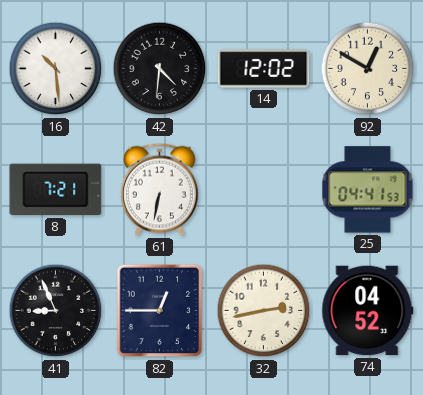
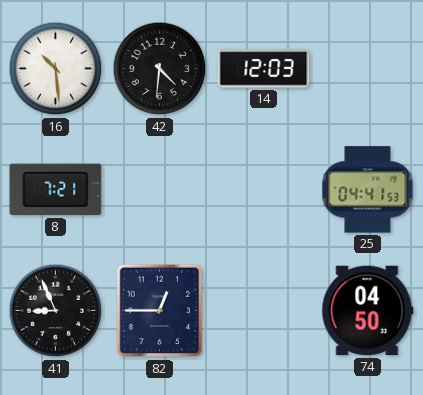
14: 12:02 -> 12:03 (264, 69)
92: 12:50 -> none (368, 69)
61: 6:32 -> none (159, 189)
32: 2:43 -> none (264, 311)
74: 04:52 -> 04:50 (368, 311)
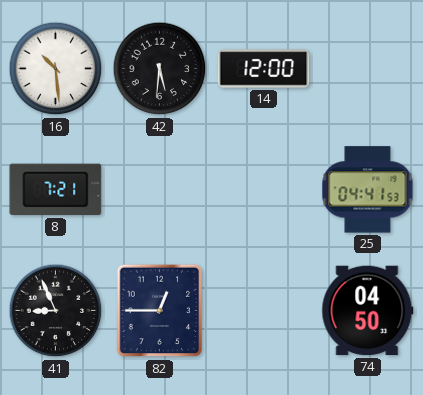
42: 4:31 -> 5:31 (160, 69)
14: 12:03 -> 12:00 (264, 69)
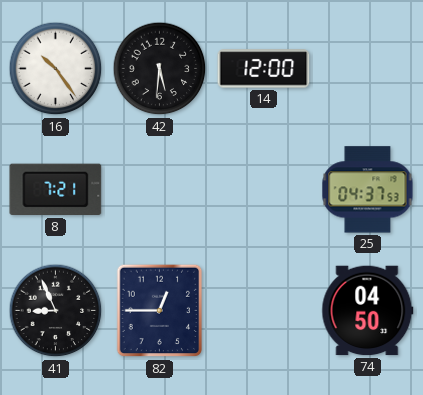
16: 10:29 -> 10:24 (56, 69)
25: 04:41 -> 04:37 (368, 190)
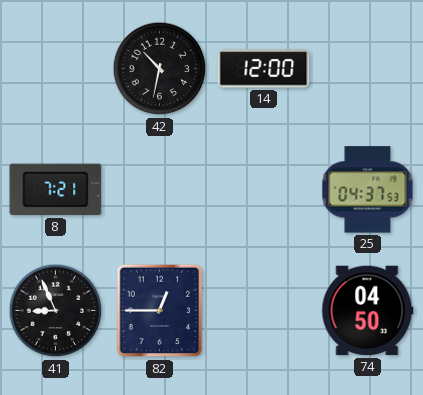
16: 10:24 -> none (56, 69)
42: 5:31 -> 10:32 (160, 69)
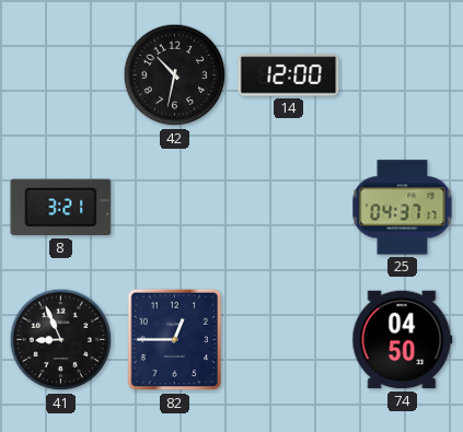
8: 7:21 -> 3:21 (61, 208)
25: 04:37:53 -> 04:37:17 (403, 208)
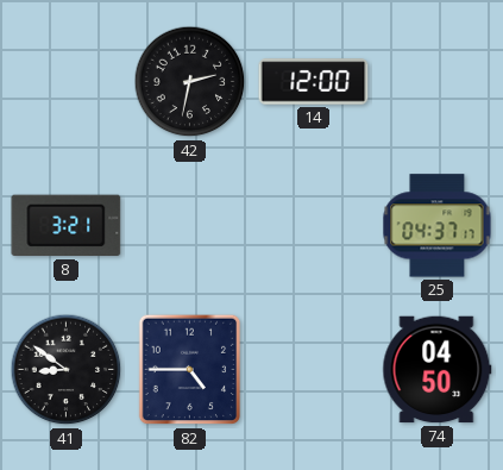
42: 10:32 -> 2:32 (190, 82)
41: 8:56 -> 8:51 (67, 370)
82: 12:45 -> 4:45 (190, 370)
